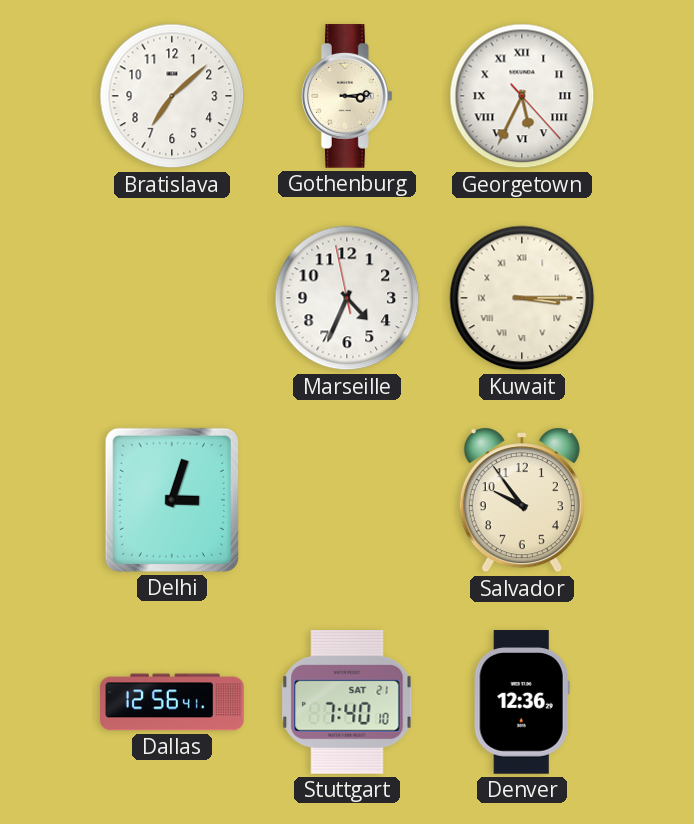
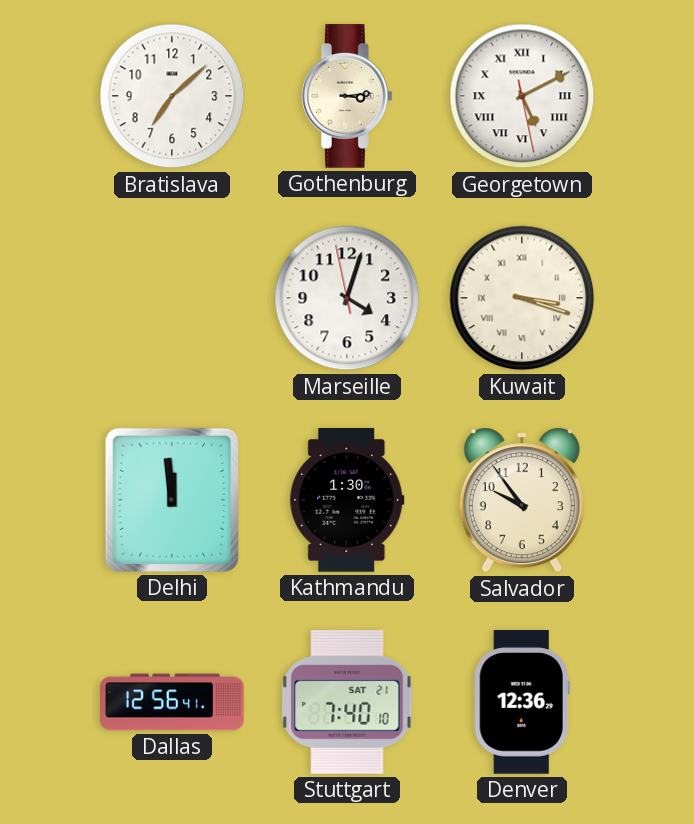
Georgetown: 5:34 -> 5:10 (522, 96)
Marseille: 4:33 -> 4:02 (347, 298)
Kuwait: 3:15 -> 3:18 (522, 298)
Delhi: 3:03 -> 11:59 (172, 500)
Kathmandu: none -> 1:30 (347, 500)
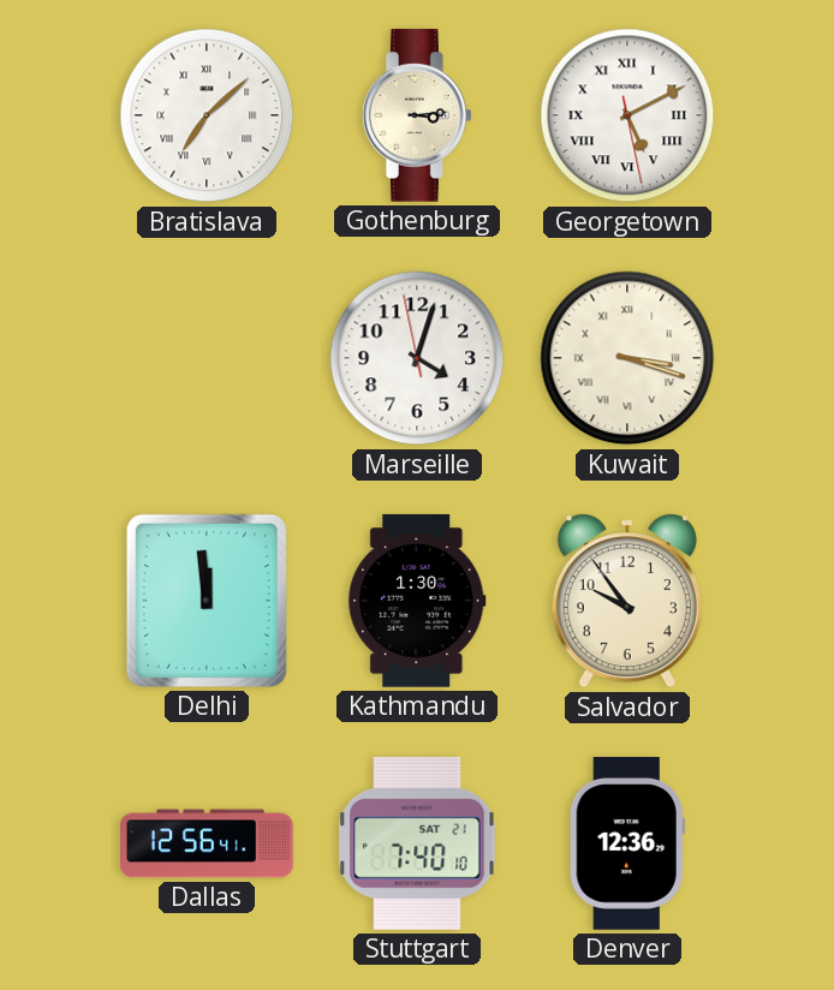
Bratislava numerals: Arabic -> Roman (207, 115)
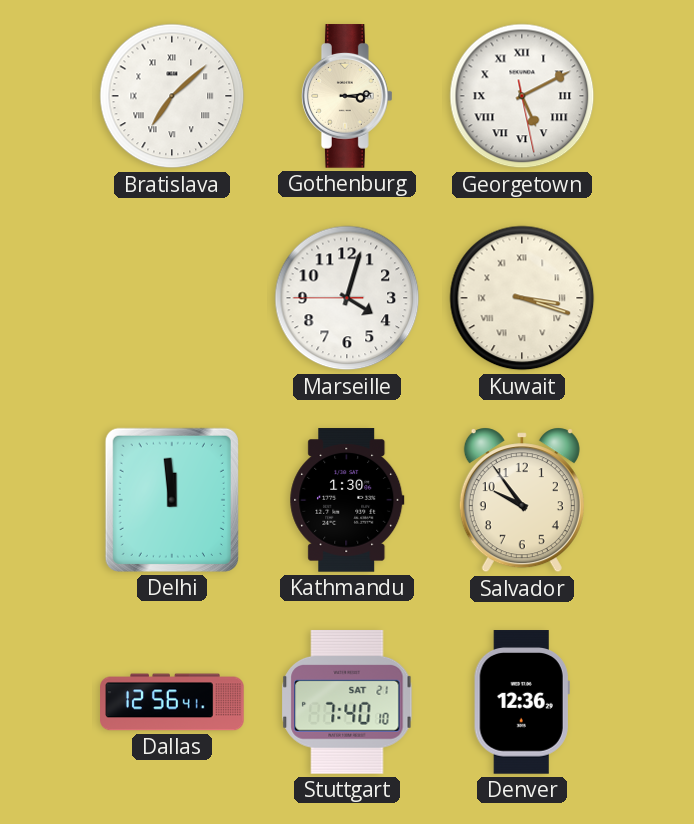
Marseille: 4:02:58 -> 4:02:45 (347, 298)
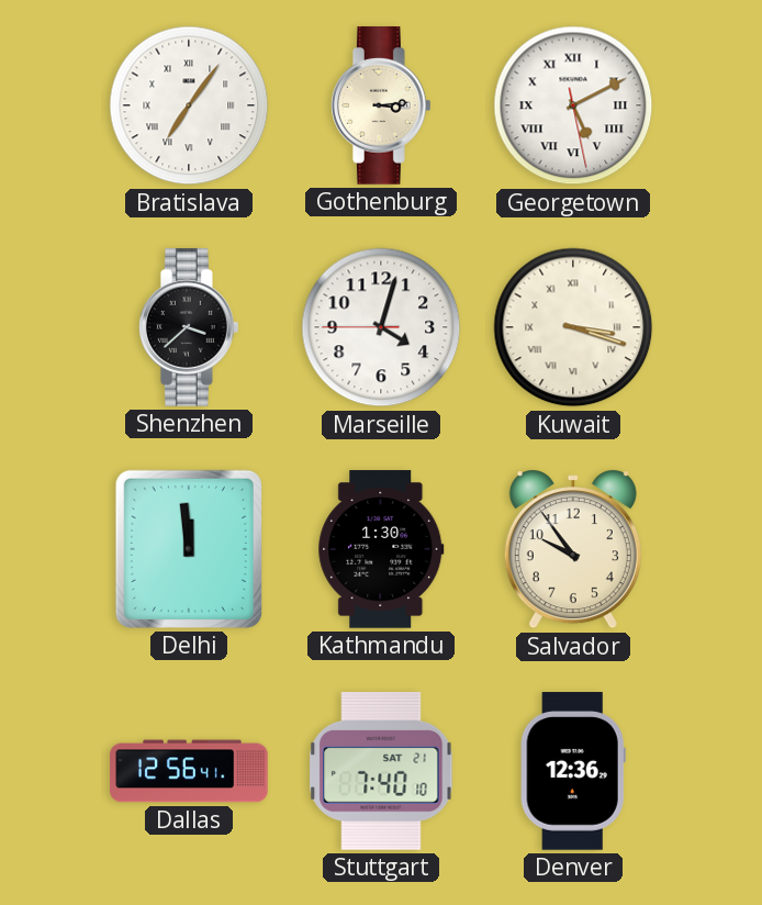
Bratislava: 7:08 -> 7:06 (189, 105)
Shenzhen: none -> 3:38 (190, 327)
